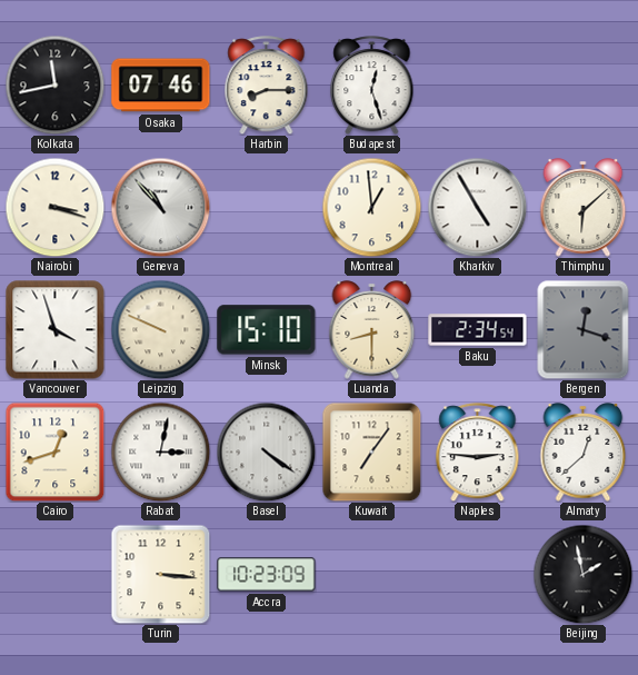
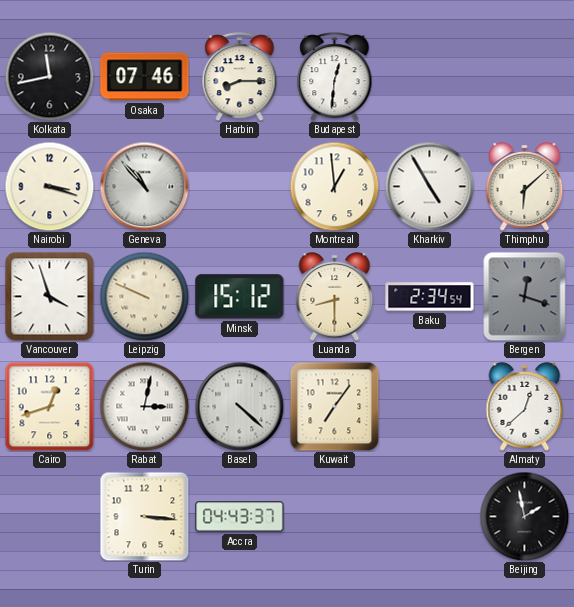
Budapest: 12:27 -> 12:31 (335, 77)
Minsk: 15:10 -> 15:12 (240, 297)
Basel: 4:21 -> 4:22 (239, 406)
Naples: 2:46 -> none (478, 453)
Accra: 10:23 -> 04:43 (240, 517)
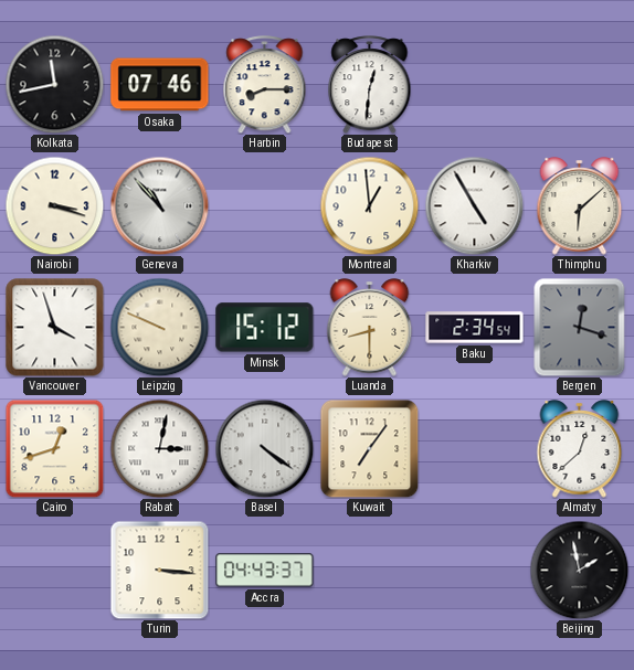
Basel: 4:22 -> 4:21 (264, 448)
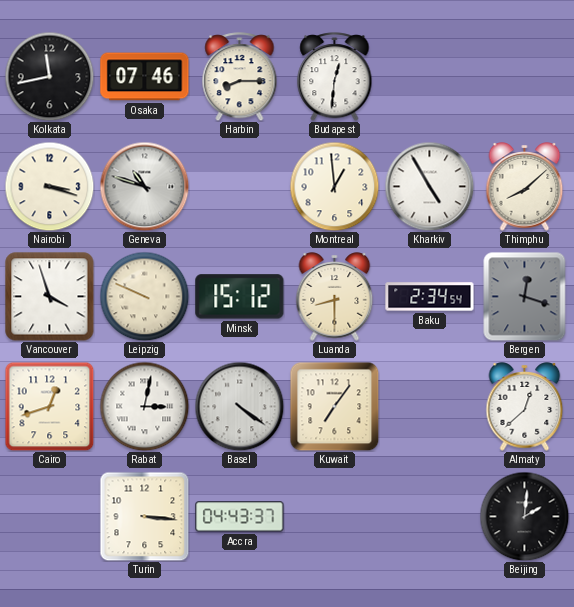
Geneva: 10:53 -> 10:48 (144, 186)
Thimphu: 6:08 -> 8:08 (525, 187)
Beijing: 1:58 -> 2:01 (524, 516)
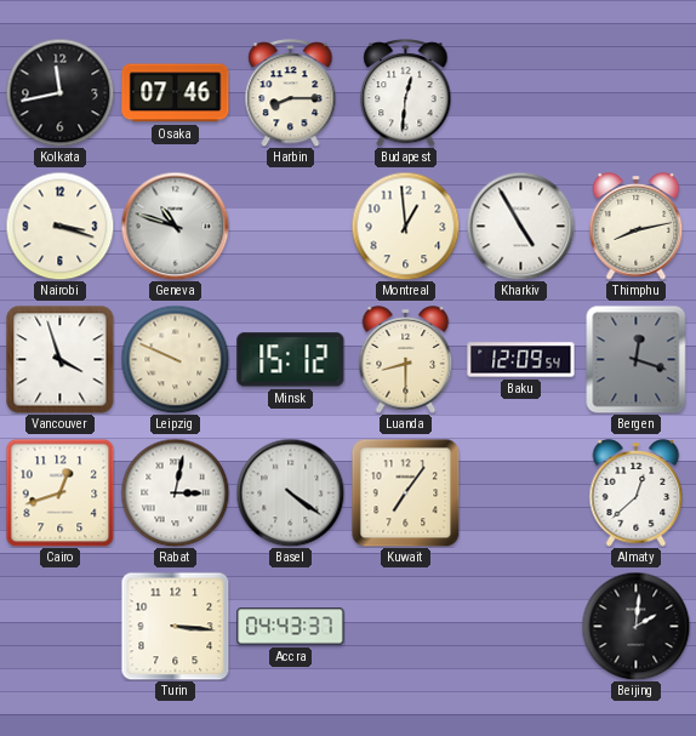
Thimphu: 8:08 -> 8:13 (637, 227)
Baku: 2:34 -> 12:09 (521, 360)
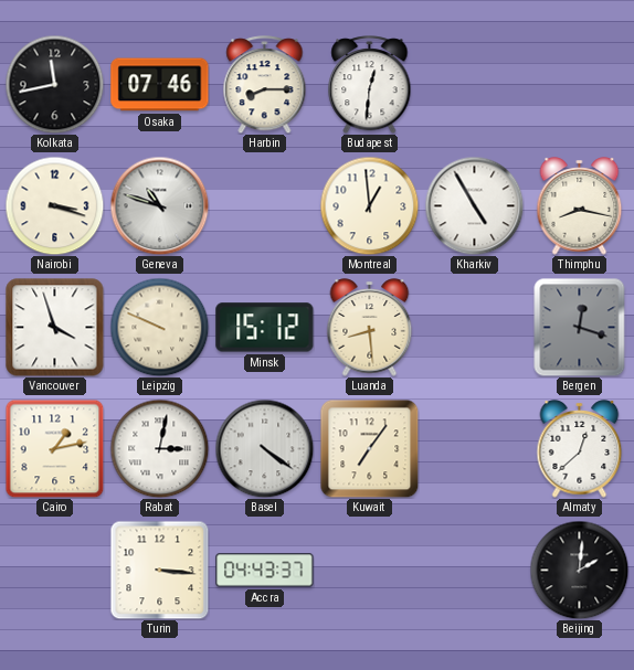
Thimphu: 8:13 -> 8:17 (580, 206)
Luanda: 8:30 -> 8:29 (370, 328)
Baku: 12:09 -> none (521, 360)
Cairo: 12:42 -> 1:13 (54, 448)
